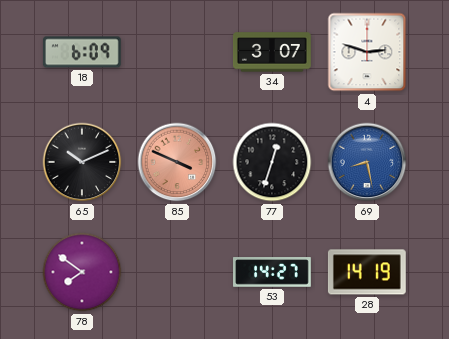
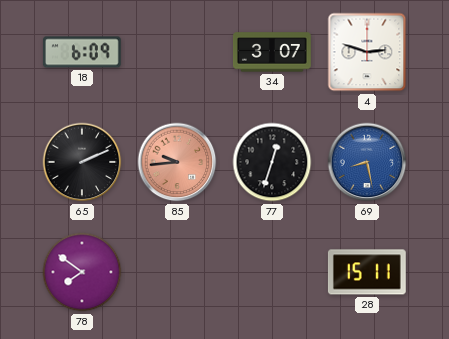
65: 10:11 -> 2:11 (82, 162)
85: 3:49 -> 9:44 (177, 162)
53: 14:27 -> none (273, 272)
28: 14:19 -> 15:11 (367, 272)
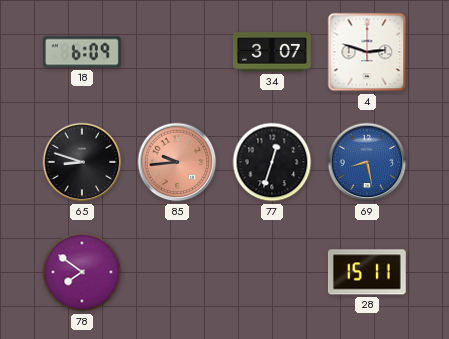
65: 2:11 -> 8:48 (82, 162)
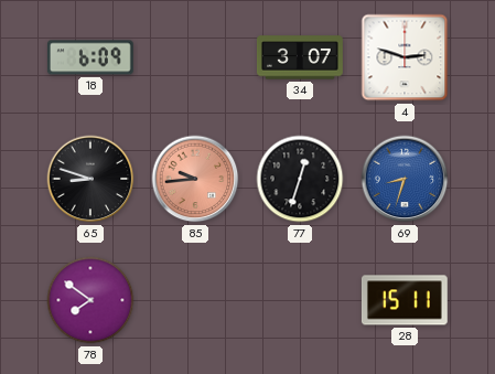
69: 8:28 -> 8:33 (405, 179)
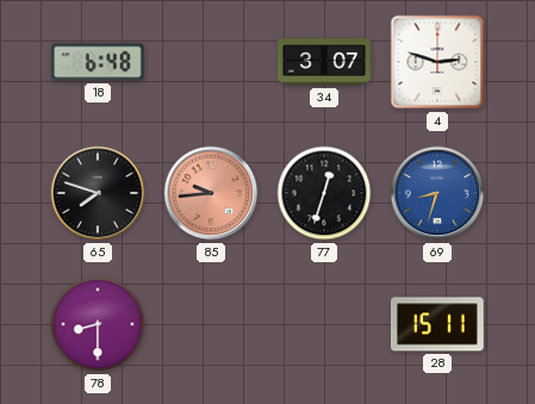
18: 6:09 -> 6:48 (98, 62)
65: 8:48 -> 7:48 (98, 193)
78: 7:51 -> 8:30 (98, 324)
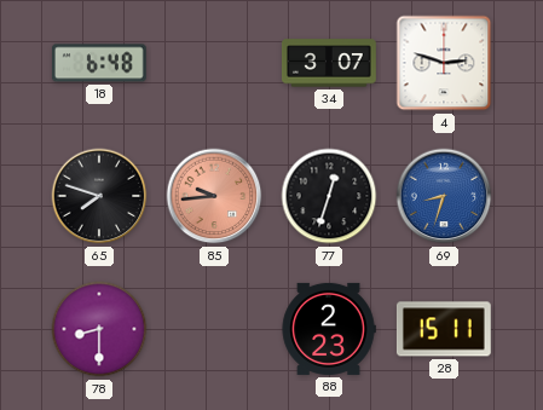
88: none -> 2:23 (329, 329)
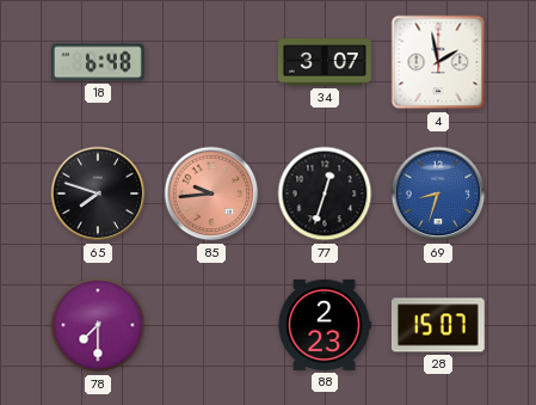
4: 2:48 -> 1:58 (438, 62)
78: 8:30 -> 7:30 (98, 325)
28: 15:11 -> 15:07 (438, 325)
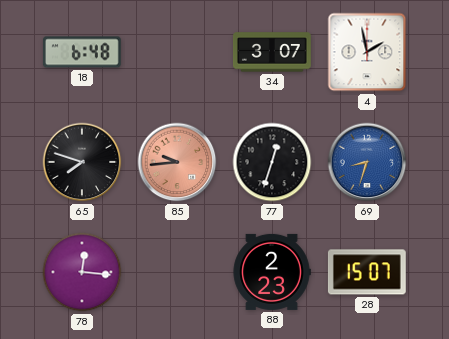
78: 7:30 -> 12:16 (82, 272)
